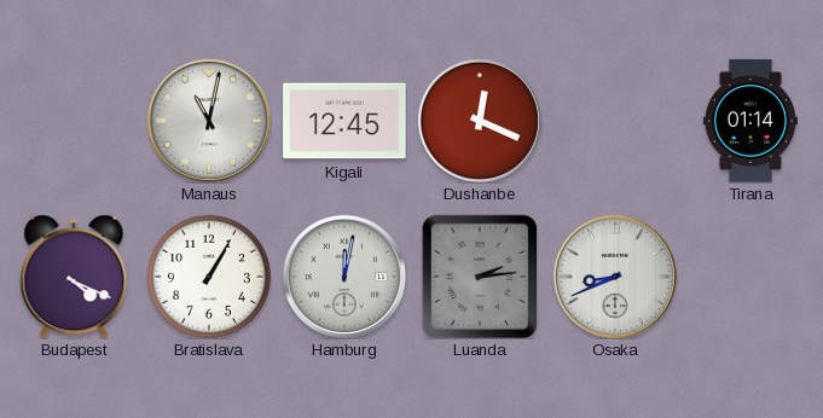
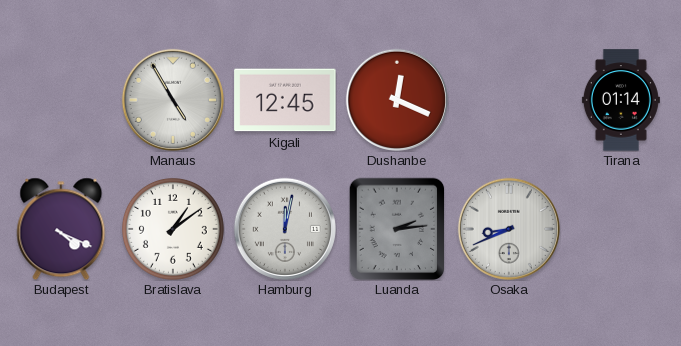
Manaus: 11:02 -> 4:55 (173, 100)
Bratislava: 1:05 -> 1:09 (173, 229)
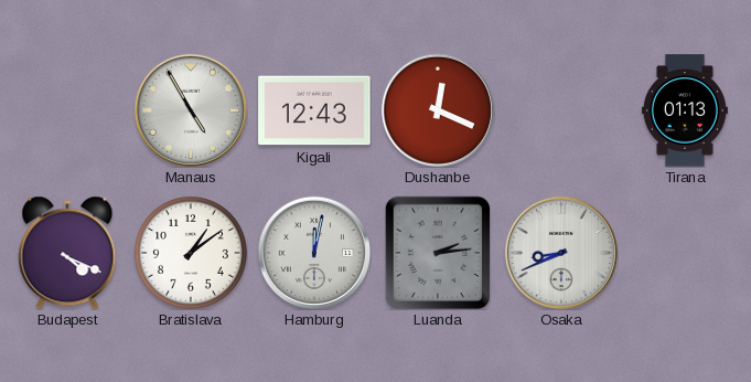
Kigali: 12:45 -> 12:43 (314, 110)
Tirana: 01:14 -> 01:13 (685, 110)
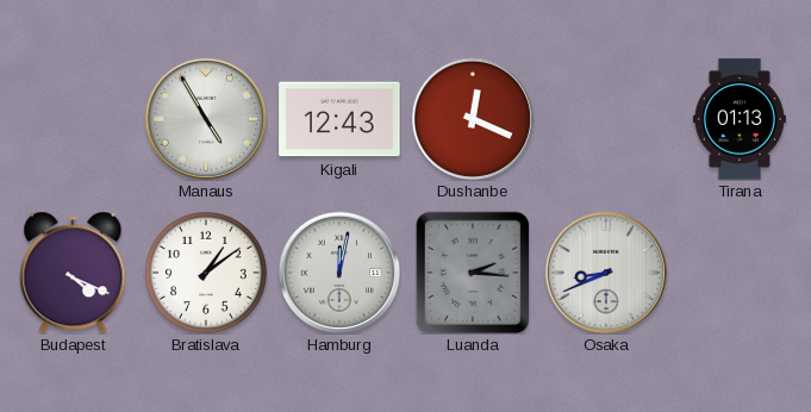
Luanda: 2:14 -> 2:16 (473, 273)
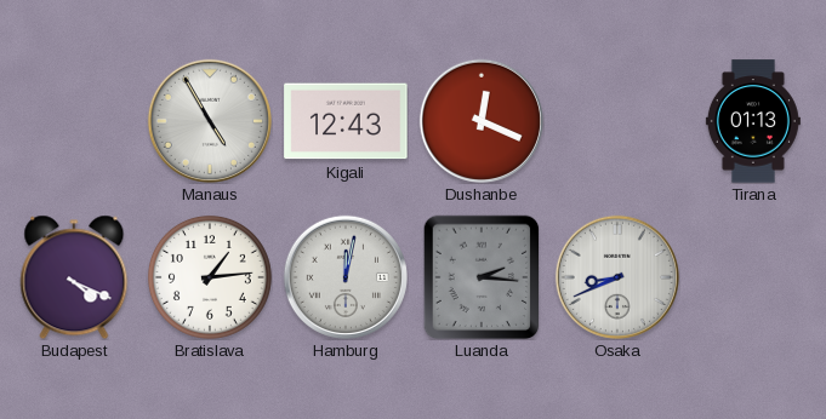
Bratislava: 1:09 -> 1:14 (210, 277)
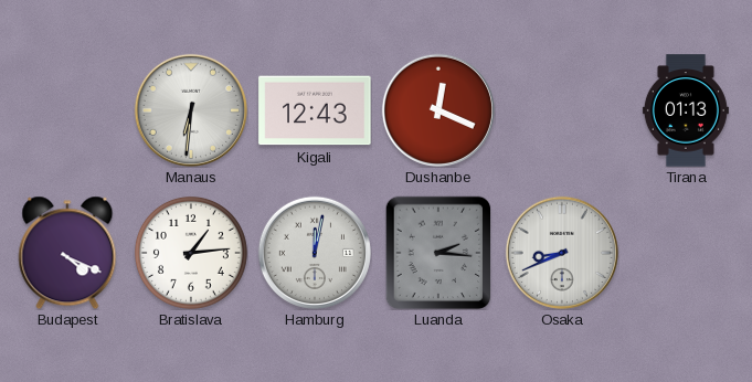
Manaus: 4:55 -> 6:31 (191, 110)
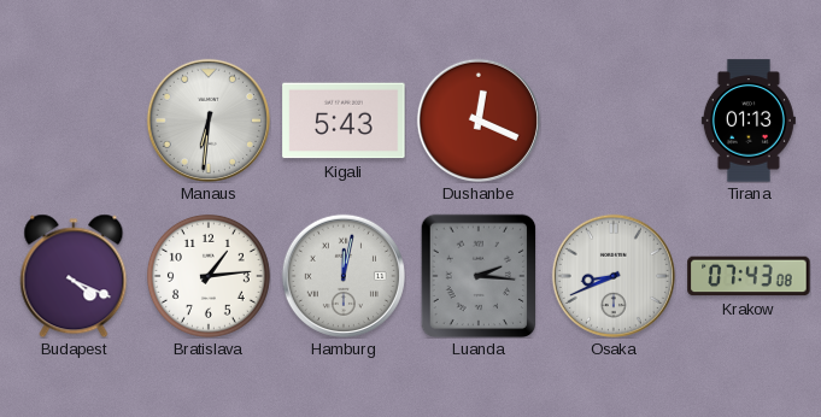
Kigali: 12:43 -> 5:43 (344, 121)
Krakow: none -> 07:43 (749, 276)
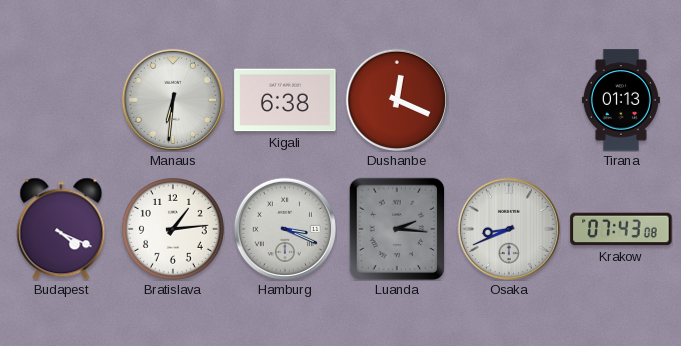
Kigali: 5:43 -> 6:38 (285, 100)
Hamburg: 12:02 -> 3:19 (285, 229)
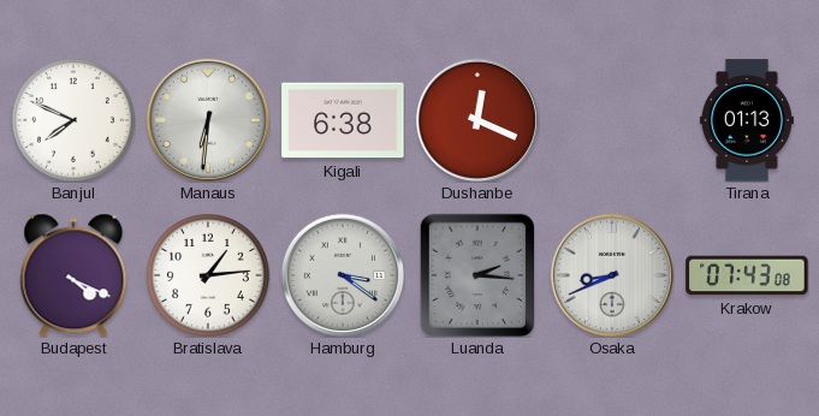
Banjul: none -> 7:49 (73, 120)
Hamburg: 3:19 -> 3:21 (343, 275)
